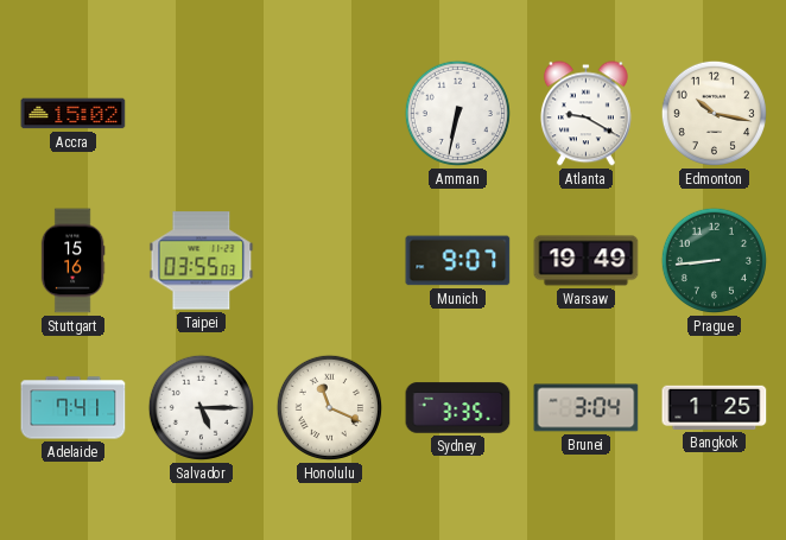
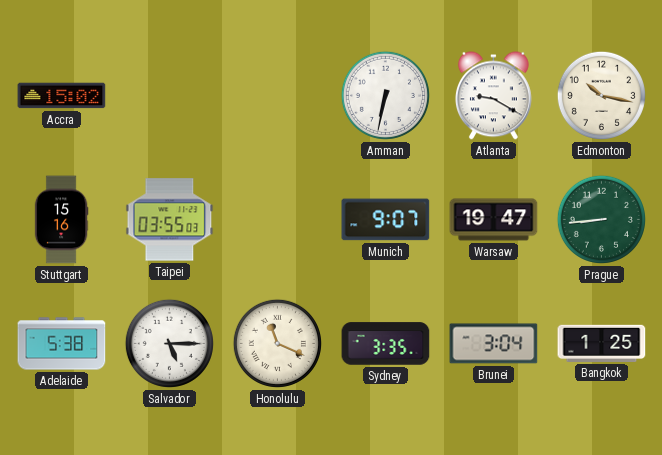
Warsaw: 19:49 -> 19:47 (494, 220)
Adelaide: 7:41 -> 5:38 (62, 344)
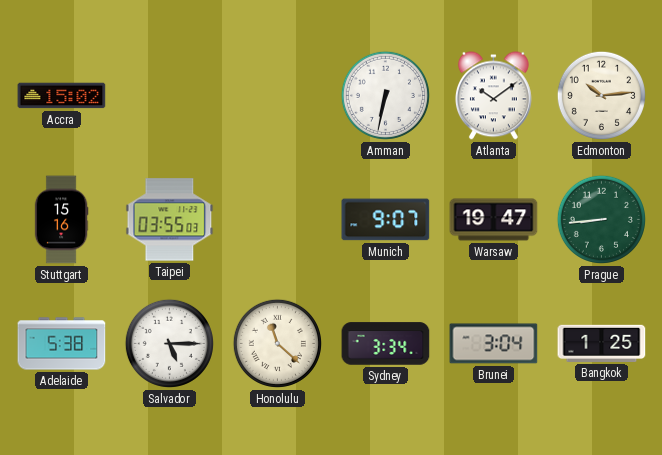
Atlanta: 9:20 -> 10:09 (493, 96)
Edmonton: 10:17 -> 10:14 (601, 95)
Honolulu: 11:19 -> 11:22 (277, 343)
Sydney: 3:35 -> 3:34 (386, 344)
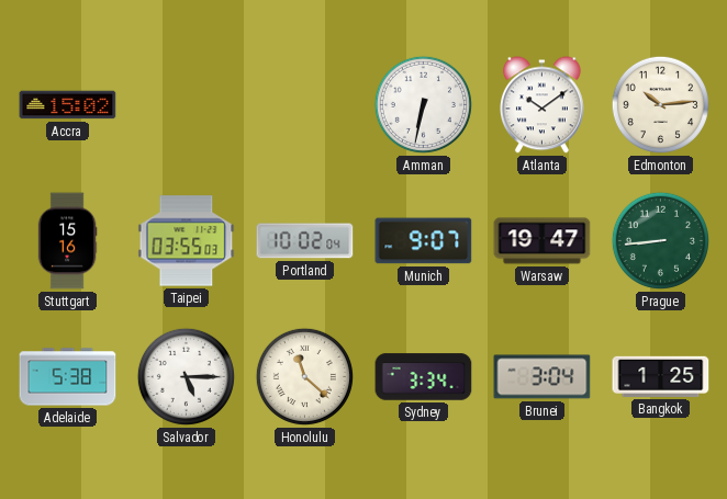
Portland: none -> 10:02 (305, 241)
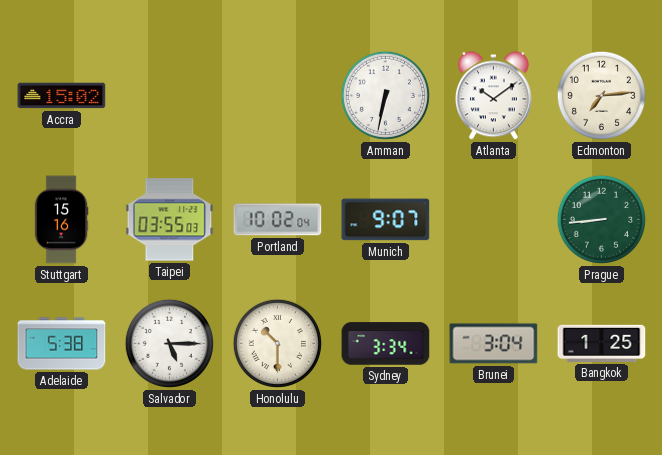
Edmonton: 10:14 -> 7:14 (601, 95)
Warsaw: 19:47 -> none (543, 241)
Honolulu: 11:22 -> 10:30 (277, 343)
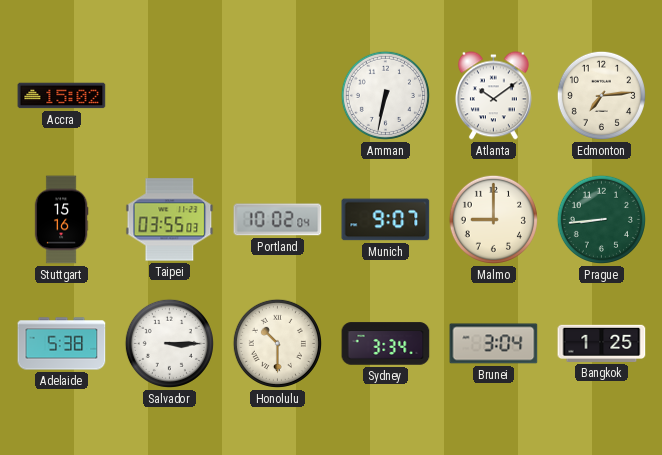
Malmo: none -> 9:00 (493, 219)
Salvador: 5:15 -> 3:15 (169, 343)
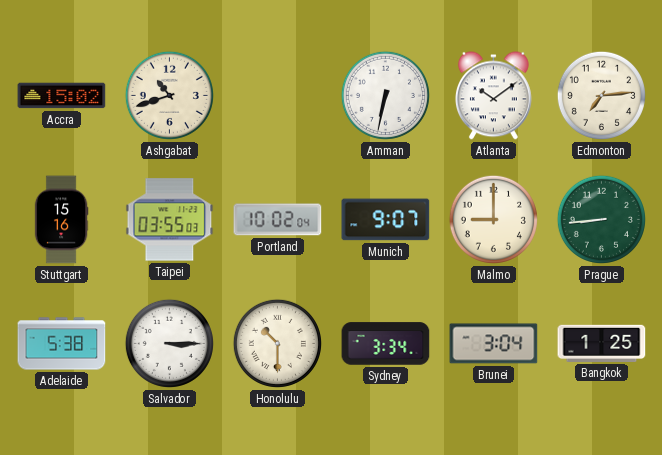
Ashgabat: none -> 10:42 (169, 95)
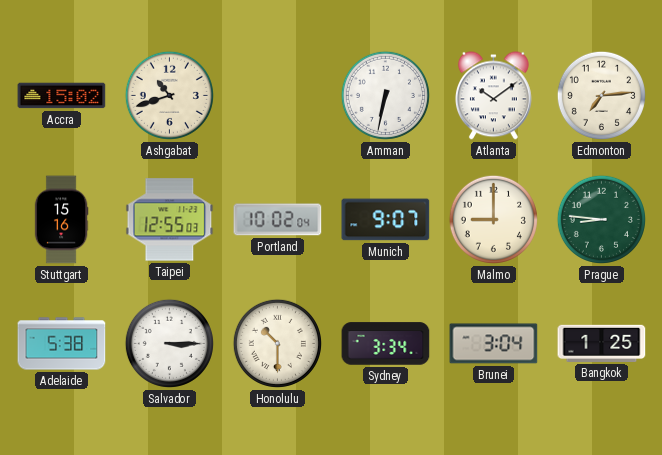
Taipei: 03:55 -> 12:55 (170, 220)
Prague: 8:44 -> 8:46 (601, 219)
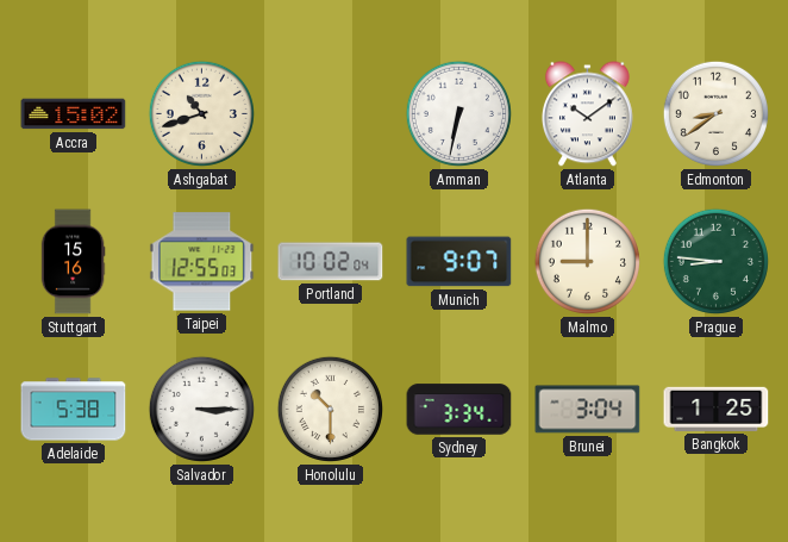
Edmonton: 7:14 -> 8:39 (715, 113)
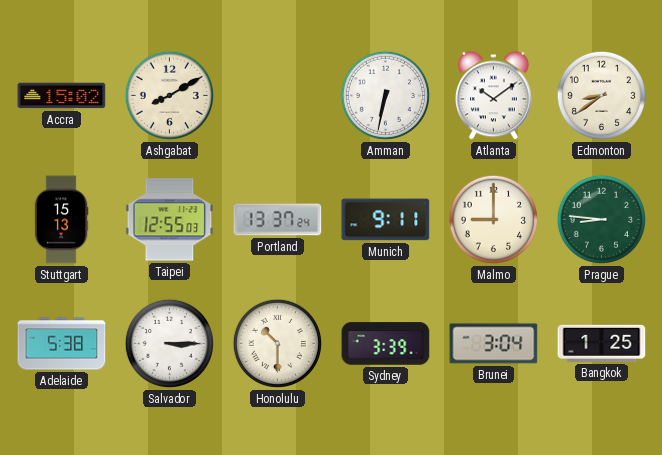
Ashgabat: 10:42 -> 8:10 (169, 95)
Stuttgart: 15:16 -> 15:13 (61, 220)
Portland: 10:02 -> 13:37 (278, 220)
Munich: 9:07 -> 9:11 (386, 220)
Sydney: 3:34 -> 3:39 (386, 344)
